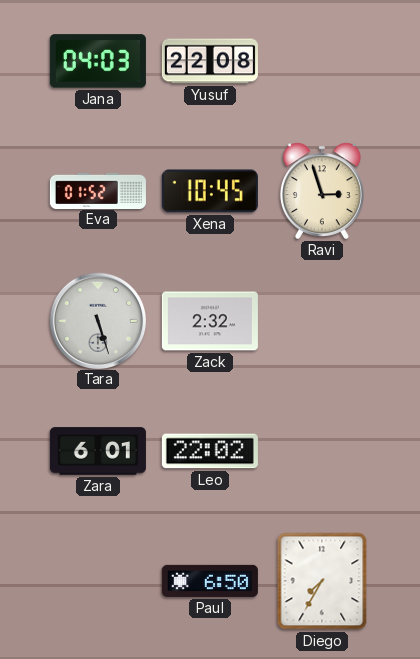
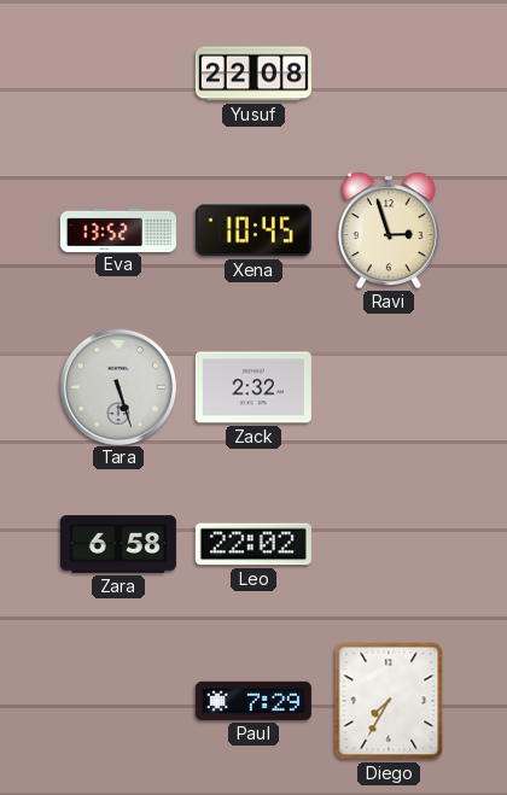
Jana: 04:03 -> none (98, 61)
Eva: 01:52 -> 13:52 (118, 229)
Zara: 6:01 -> 6:58 (118, 544)
Paul: 6:50 -> 7:29 (253, 701)
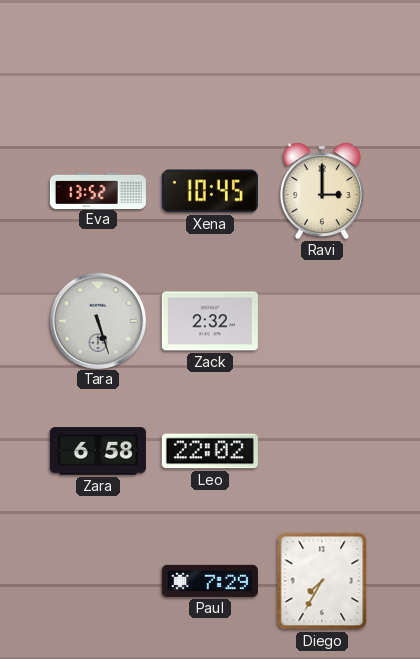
Yusuf: 22:08 -> none (253, 74)
Ravi: 2:57 -> 3:00 (322, 191)
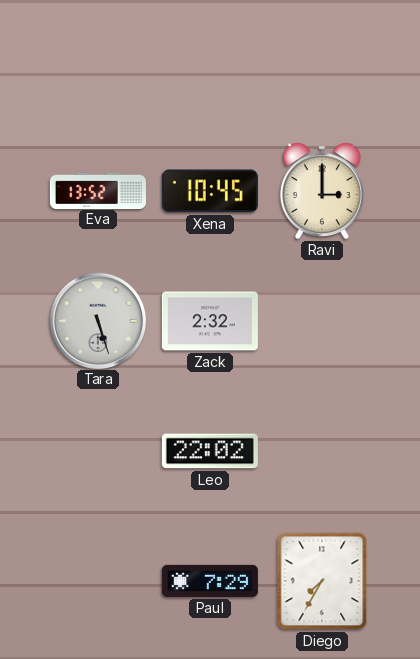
Zara: 6:58 -> none (98, 451)
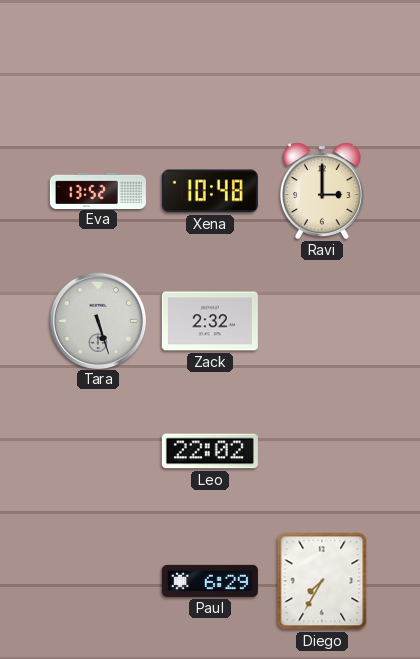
Xena: 10:45 -> 10:48 (210, 191)
Paul: 7:29 -> 6:29 (210, 581)
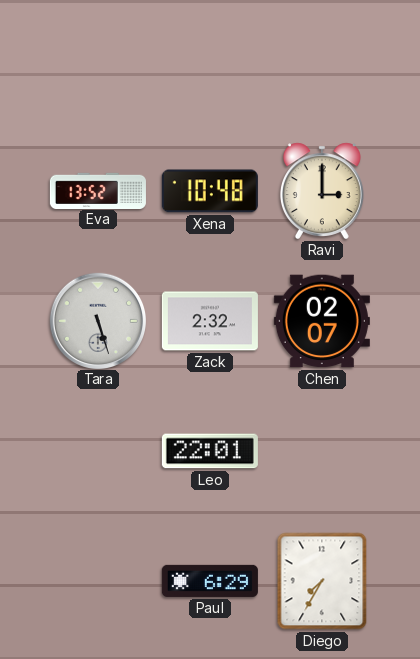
Chen: none -> 02:07 (322, 321)
Leo: 22:02 -> 22:01 (210, 451)
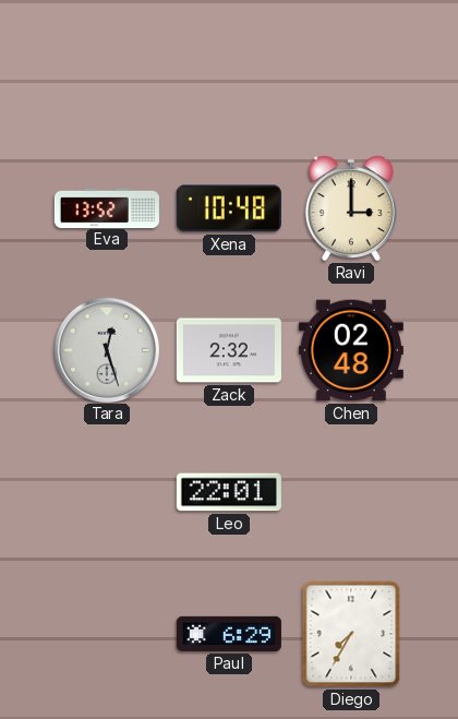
Tara: 5:27 -> 12:27 (106, 349)
Chen: 02:07 -> 02:48 (351, 350)
